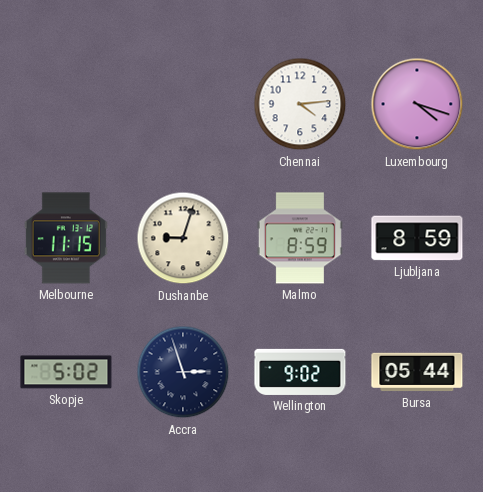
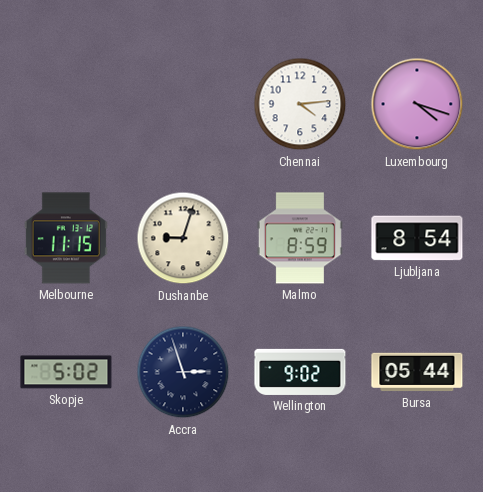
Ljubljana: 8:59 -> 8:54 (417, 238)
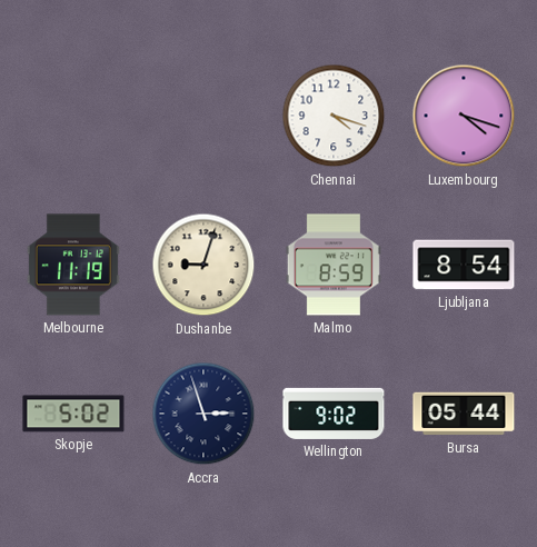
Chennai: 4:14 -> 4:18 (334, 116)
Melbourne: 11:15 -> 11:19 (73, 265)
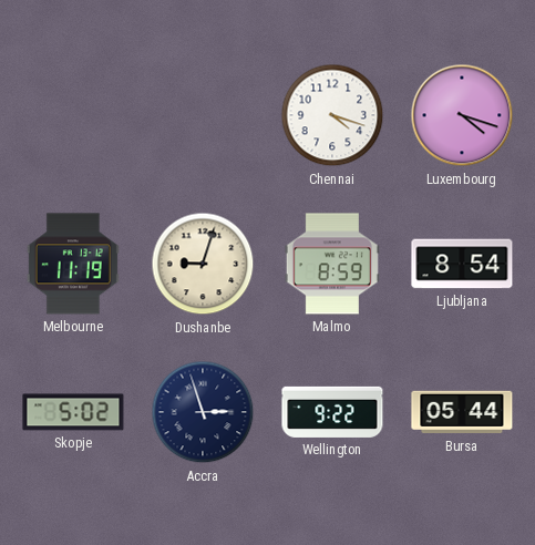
Wellington: 9:02 -> 9:22 (332, 412)
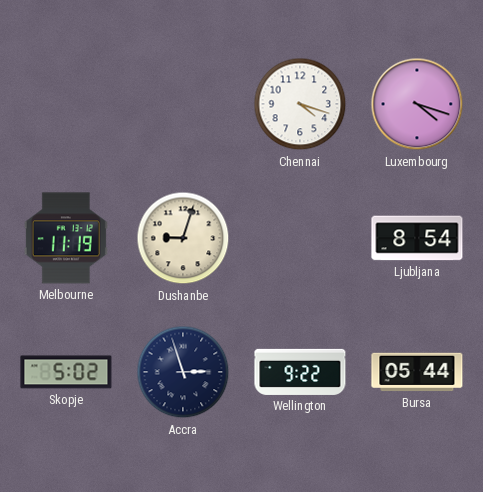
Malmo: 8:59 -> none (332, 264)
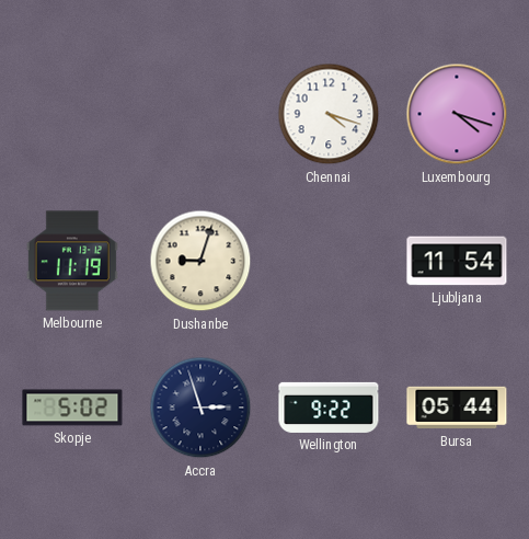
Ljubljana: 8:54 -> 11:54 (457, 261)
